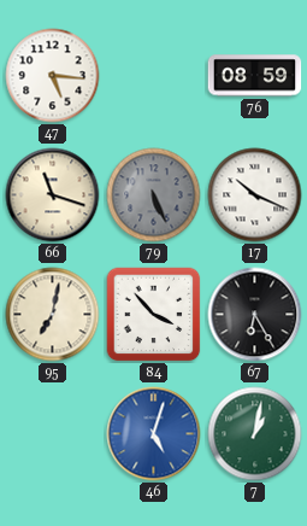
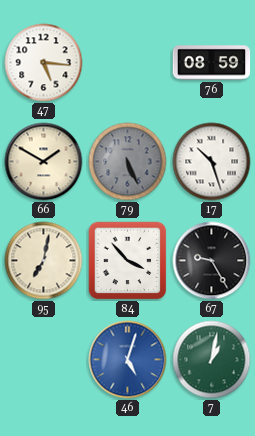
66: 11:18 -> 1:50 (44, 162)
17: 10:19 -> 10:27 (212, 162)
67: 6:25 -> 9:25 (212, 261)
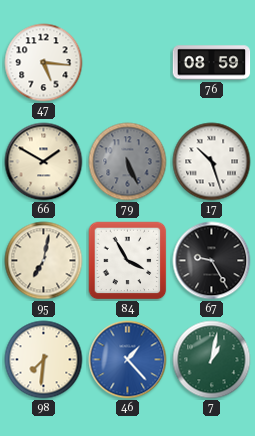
84: 3:53 -> 3:55 (128, 261)
98: none -> 7:31 (44, 360)
46: 5:03 -> 1:23 (128, 360)
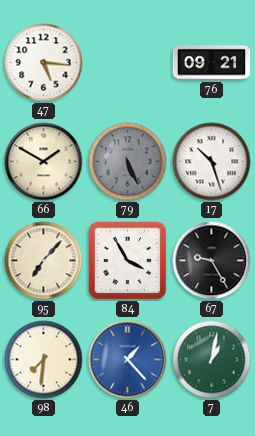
76: 08:59 -> 09:21 (212, 63)
95: 7:02 -> 7:07 (44, 261)
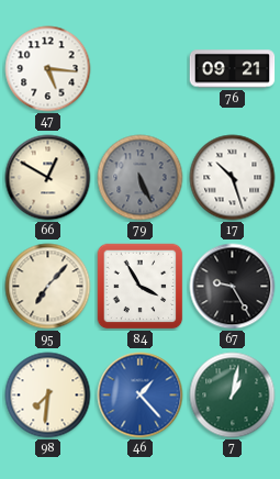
66: 1:50 -> 12:50 (48, 178)
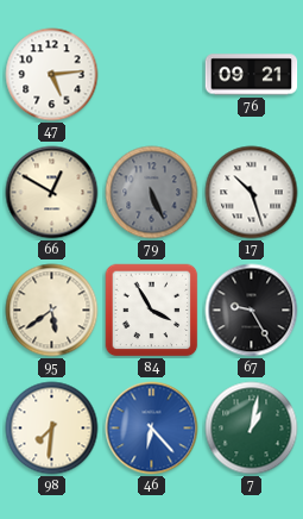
47: 5:16 -> 5:14 (52, 75)
95: 7:07 -> 5:39 (52, 311)
46: 1:23 -> 6:23 (152, 429)
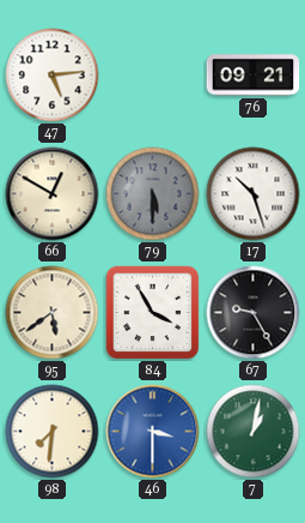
79: 5:26 -> 5:30 (153, 194)
46: 6:23 -> 3:30 (153, 432)
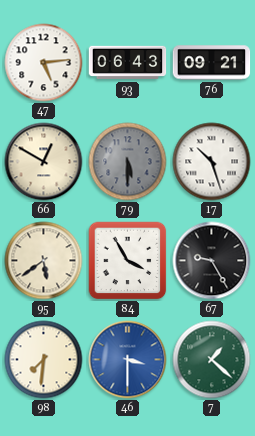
93: none -> 06:43 (128, 63)
7: 1:02 -> 1:22 (212, 360)
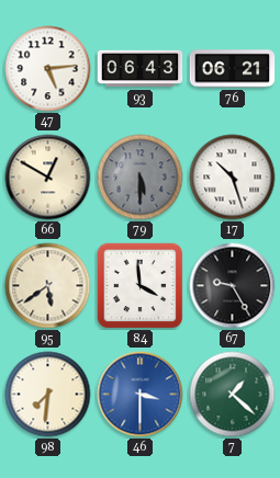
76: 09:21 -> 06:21 (233, 69)
84: 3:55 -> 3:59 (141, 286)
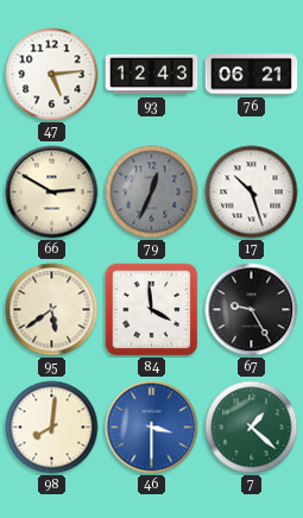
93: 06:43 -> 12:43 (152, 75)
66: 12:50 -> 2:50 (52, 192)
79: 5:30 -> 12:34 (152, 192)
98: 7:31 -> 8:01 (52, 428)
